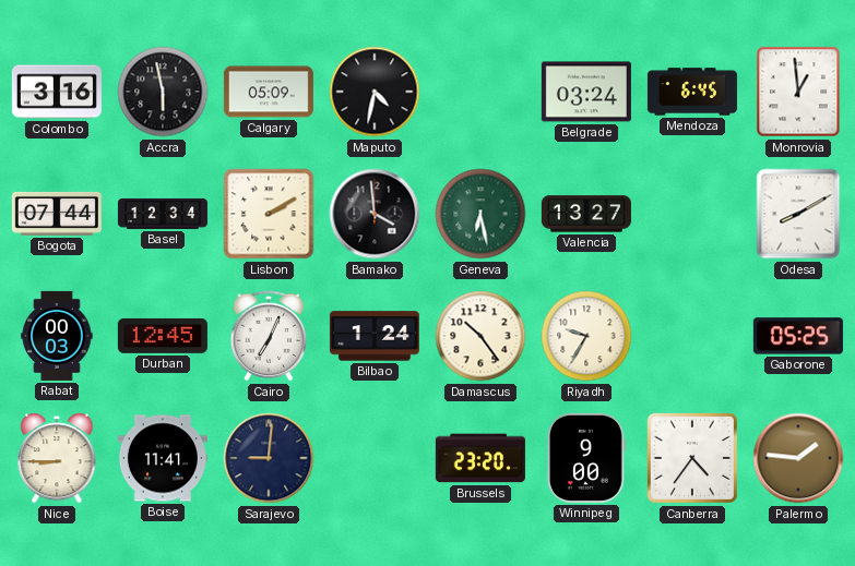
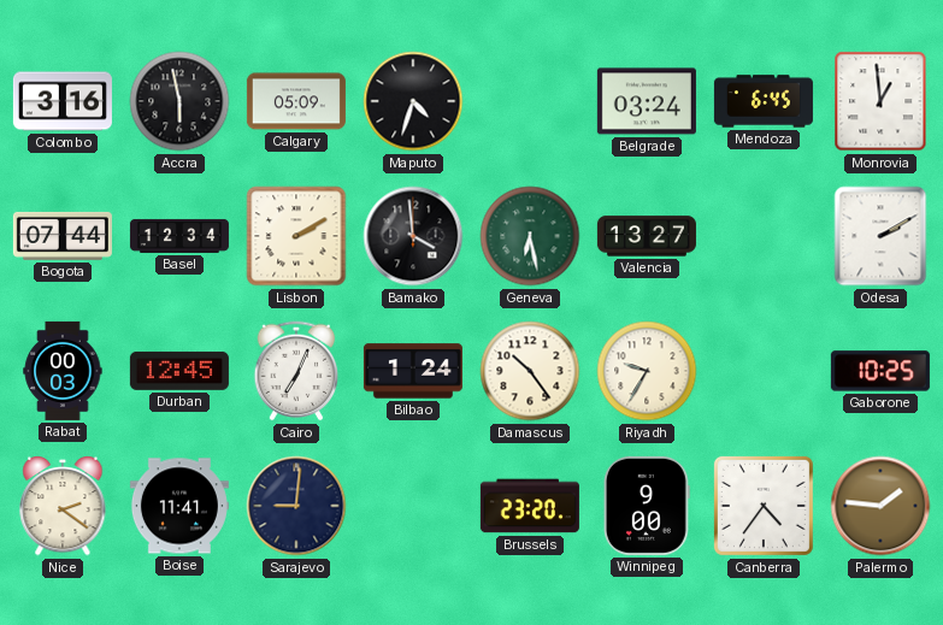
Maputo: 4:32 -> 4:33 (413, 101)
Odesa: 8:10 -> 2:10 (880, 236)
Gaborone: 05:25 -> 10:25 (880, 371)
Nice: 8:45 -> 2:21 (63, 507)
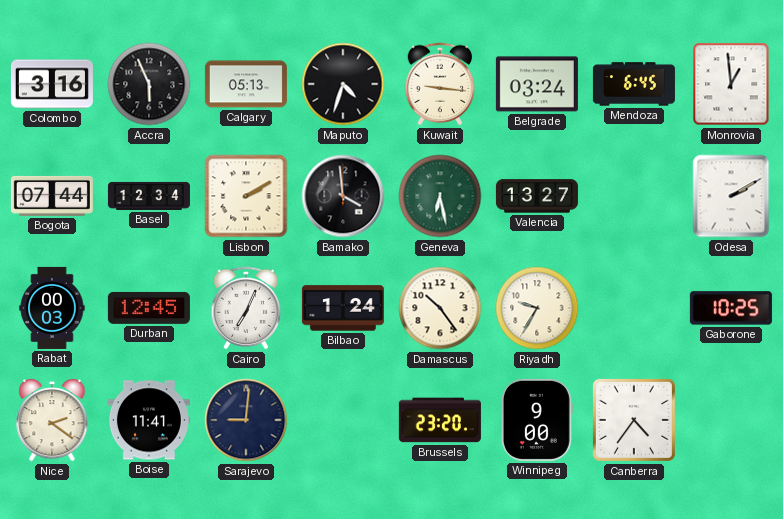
Accra: 5:58 -> 5:56 (149, 84)
Calgary: 05:09 -> 05:13 (246, 84)
Kuwait: none -> 9:16 (440, 84)
Palermo: 1:46 -> none (880, 506)
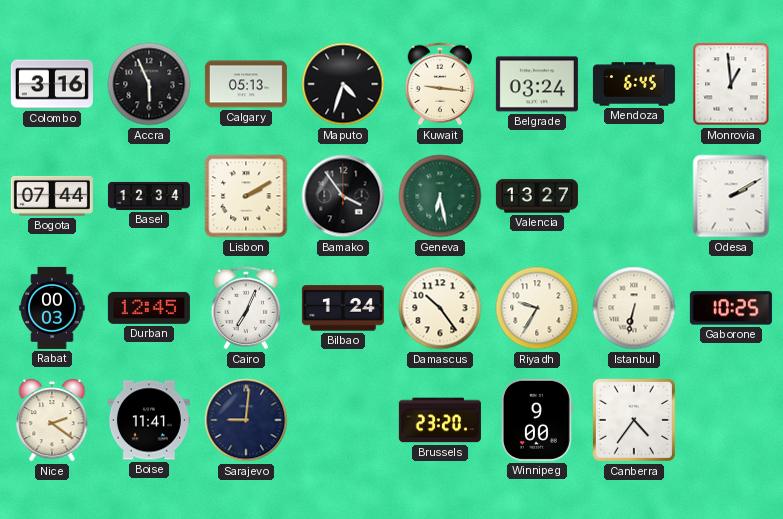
Bamako: 3:59 -> 3:54 (343, 196)
Istanbul: none -> 6:32 (634, 308)
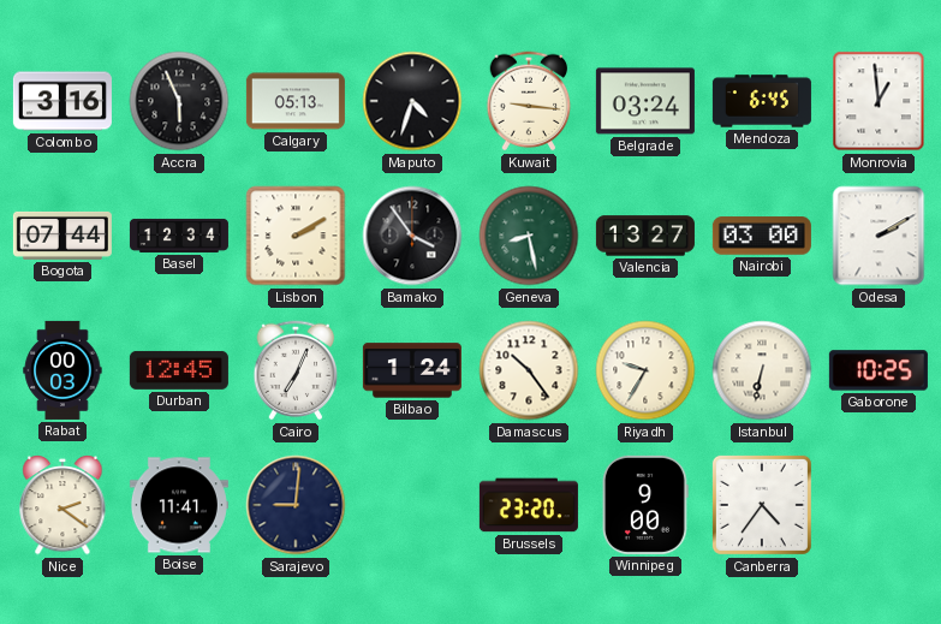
Geneva: 6:28 -> 8:28 (529, 236)
Nairobi: none -> 03:00 (762, 236)
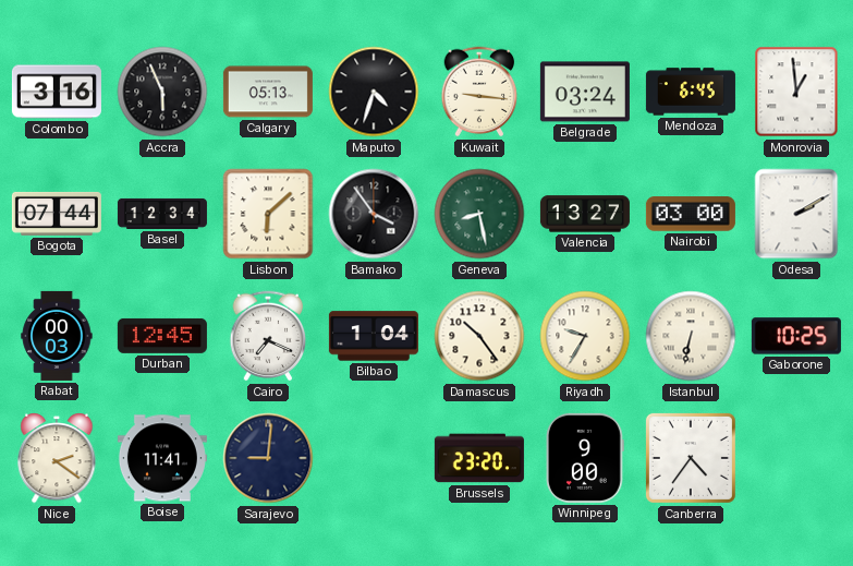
Lisbon: 2:10 -> 6:08 (268, 214)
Cairo: 7:04 -> 7:19 (268, 336)
Bilbao: 1:24 -> 1:04 (374, 336)
